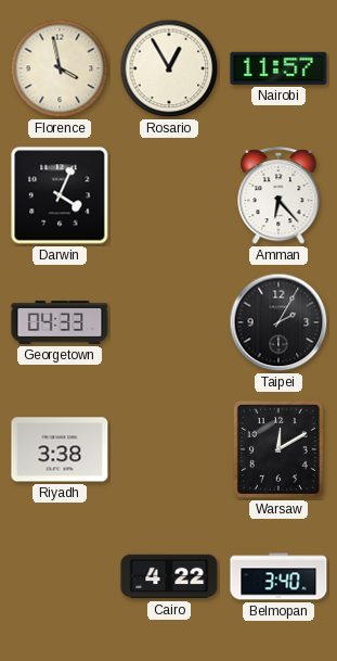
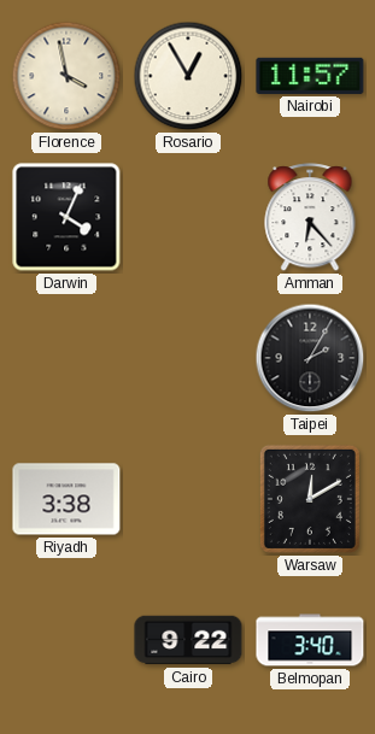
Georgetown: 04:33 -> none (60, 323)
Cairo: 4:22 -> 9:22 (188, 640)
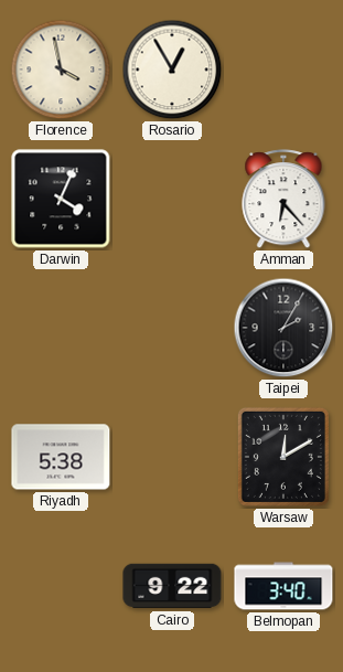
Nairobi: 11:57 -> none (310, 76)
Riyadh: 3:38 -> 5:38 (61, 457)
